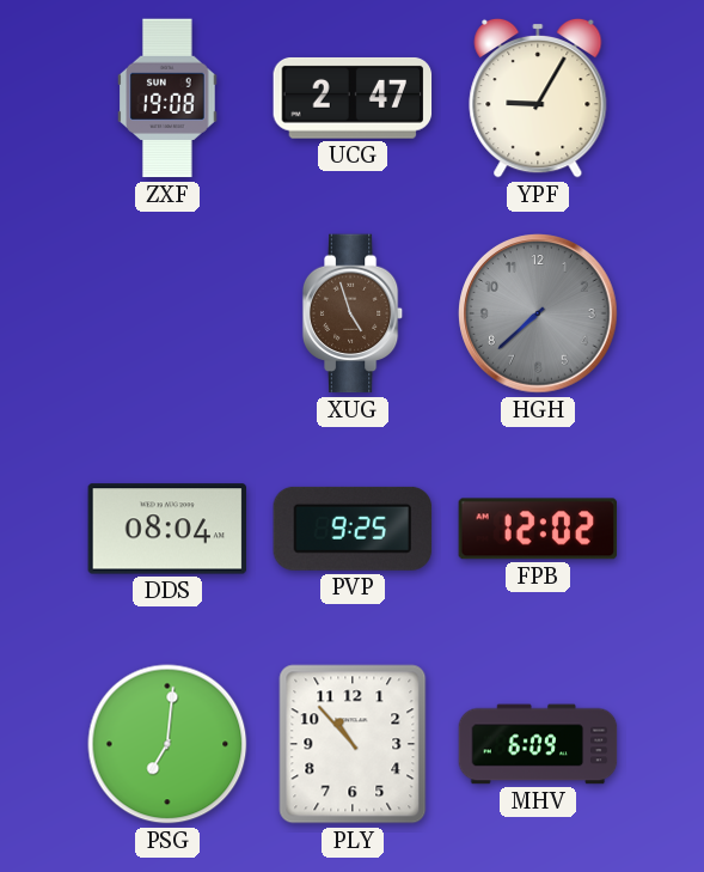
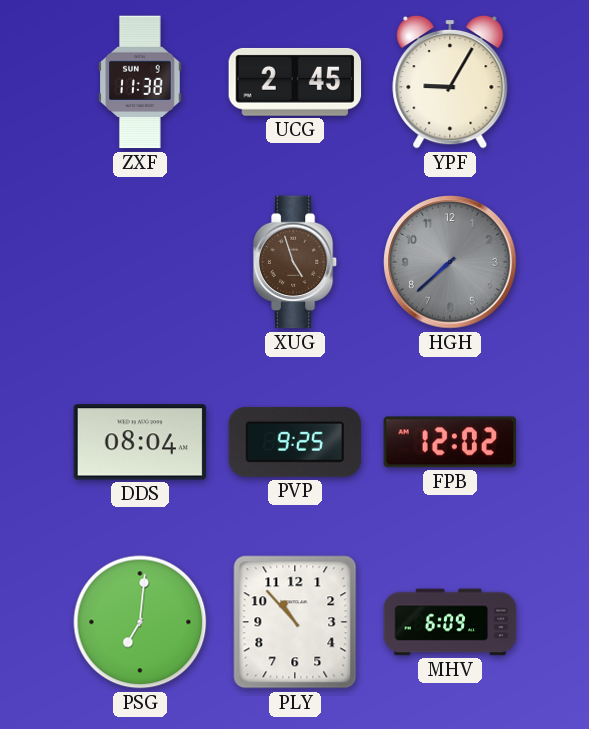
ZXF: 19:08 -> 11:38 (140, 82)
UCG: 2:47 -> 2:45 (295, 82)
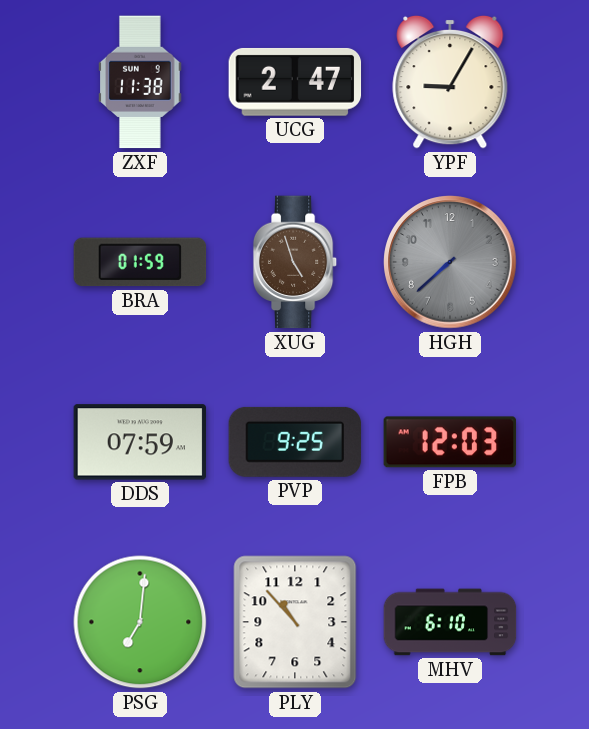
UCG: 2:45 -> 2:47 (295, 82)
BRA: none -> 01:59 (140, 262)
DDS: 08:04 -> 07:59 (140, 442)
FPB: 12:02 -> 12:03 (450, 442)
MHV: 6:09 -> 6:10 (450, 622)
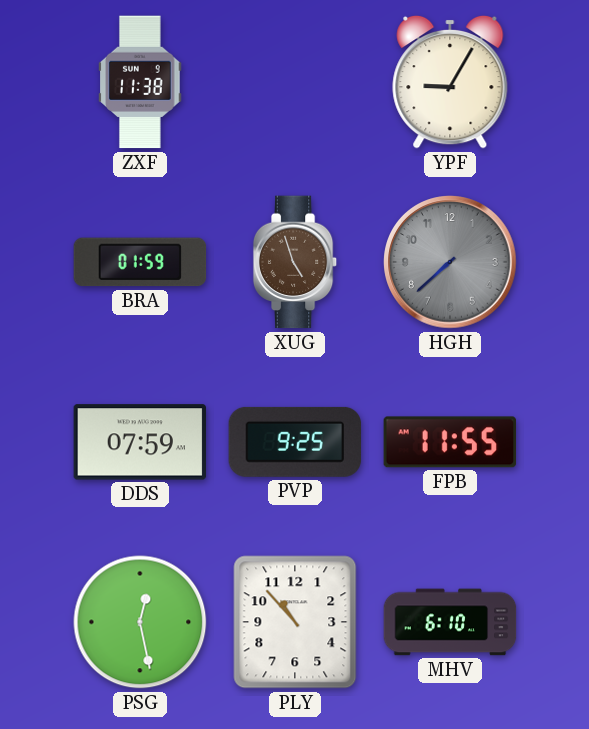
UCG: 2:47 -> none (295, 82)
FPB: 12:03 -> 11:55 (450, 442)
PSG: 7:01 -> 12:28 (140, 622)
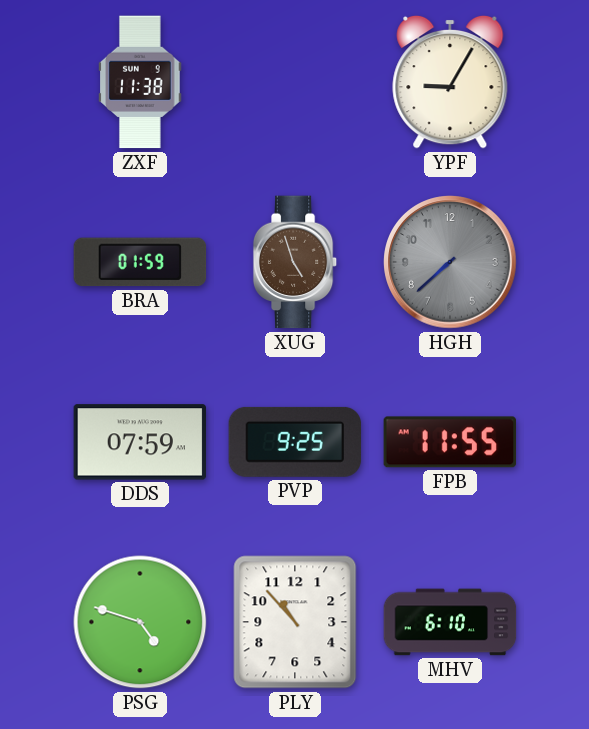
PSG: 12:28 -> 4:48 (140, 622)
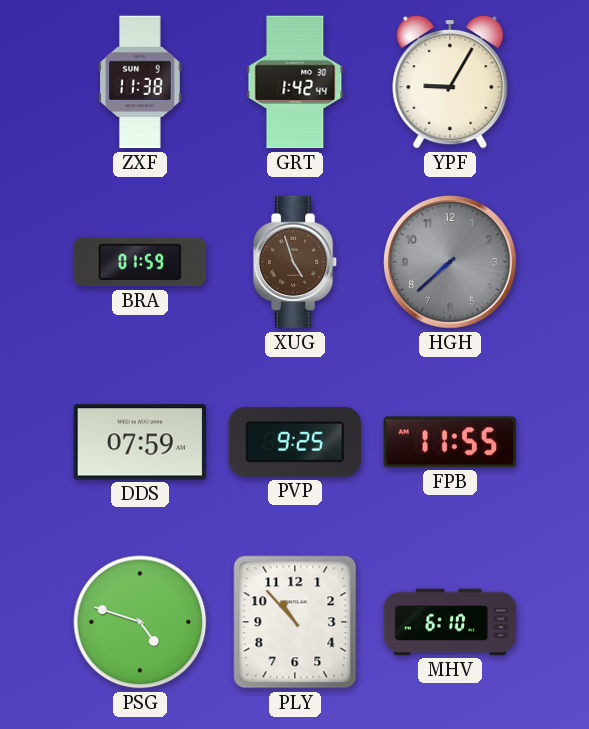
GRT: none -> 1:42 (295, 82)
